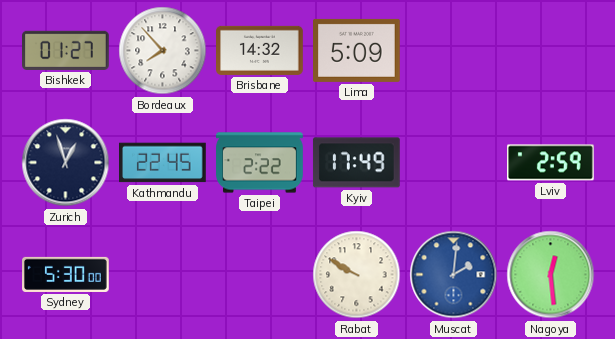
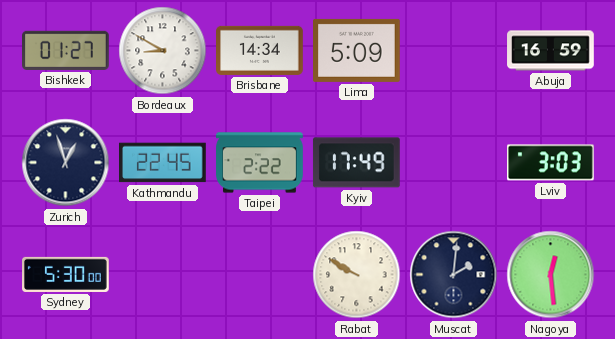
Bordeaux: 7:53 -> 8:50 (163, 51)
Brisbane: 14:32 -> 14:34 (260, 50)
Abuja: none -> 16:59 (551, 51)
Lviv: 2:59 -> 3:03 (551, 163)
Muscat dial: blue -> navy (454, 275)
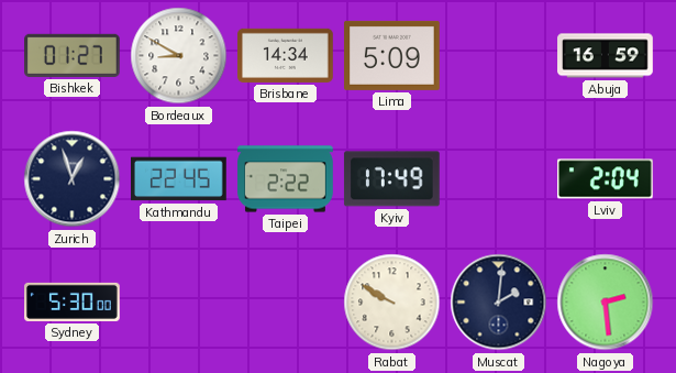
Lviv: 3:03 -> 2:04 (606, 179)
Nagoya: 12:29 -> 2:29 (606, 303)
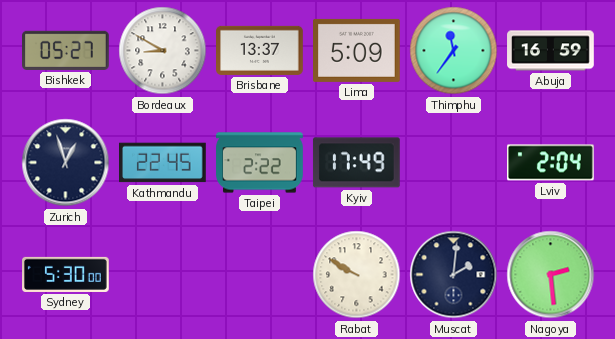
Bishkek: 01:27 -> 05:27 (66, 50)
Brisbane: 14:34 -> 13:37 (260, 50)
Thimphu: none -> 11:36 (454, 51)
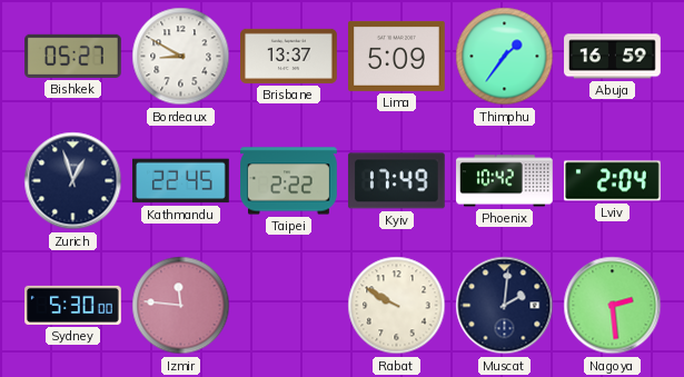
Thimphu: 11:36 -> 1:36 (505, 57)
Phoenix: none -> 10:42 (505, 181)
Izmir: none -> 11:46 (181, 306)
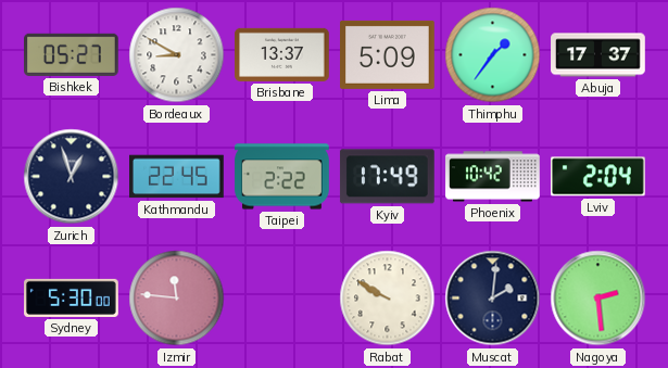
Abuja: 16:59 -> 17:37 (598, 55)
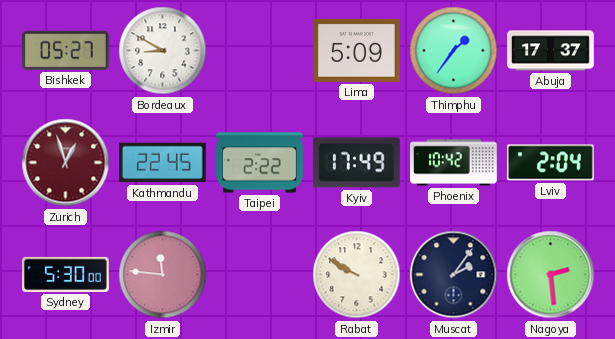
Brisbane: 13:37 -> none (282, 54)
Zurich dial: navy -> burgundy (66, 163)
Muscat: 2:01 -> 2:06 (454, 275)
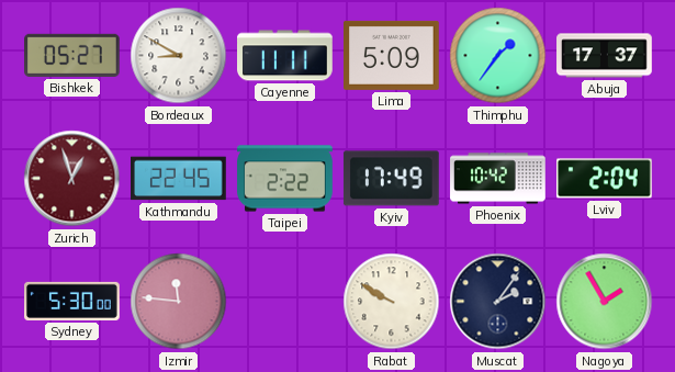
Cayenne: none -> 11:11 (285, 56)
Nagoya: 2:29 -> 1:55 (605, 302)
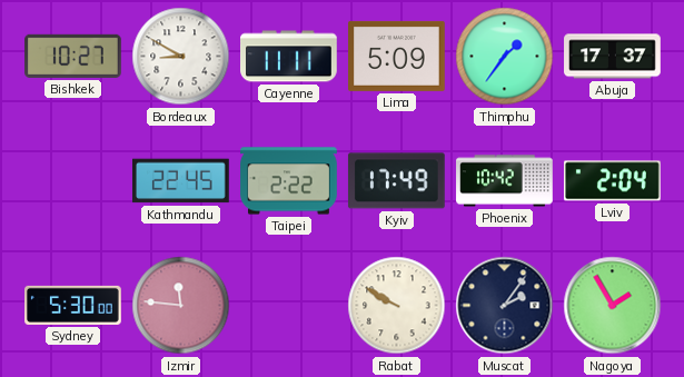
Bishkek: 05:27 -> 10:27 (73, 56)
Zurich: 12:57 -> none (72, 179)
